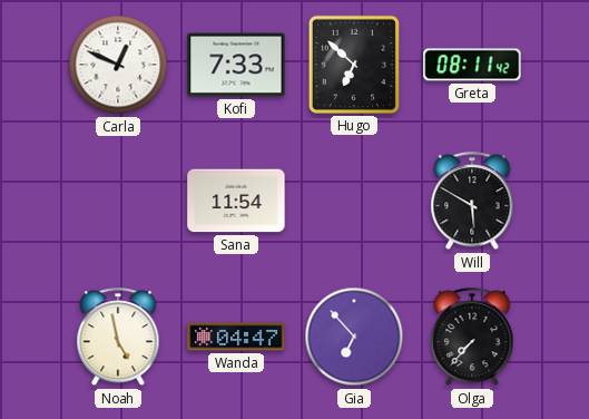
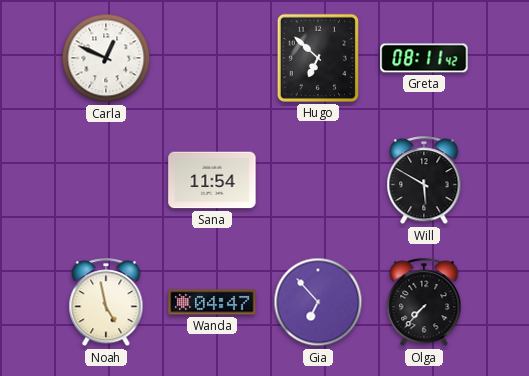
Kofi: 7:33 -> none (236, 65)
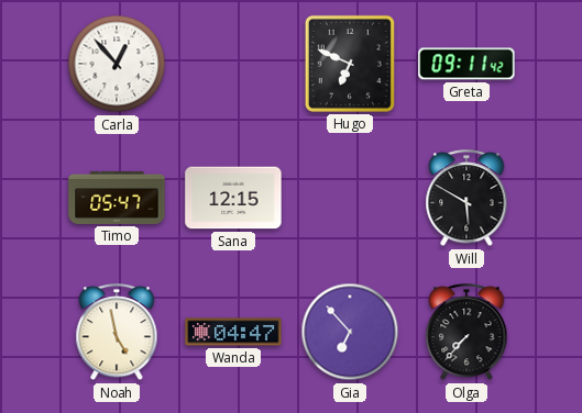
Carla: 12:49 -> 12:53 (117, 64)
Hugo: 6:52 -> 6:49 (350, 64)
Greta: 08:11 -> 09:11 (466, 64)
Timo: none -> 05:47 (117, 198)
Sana: 11:54 -> 12:15 (233, 198)
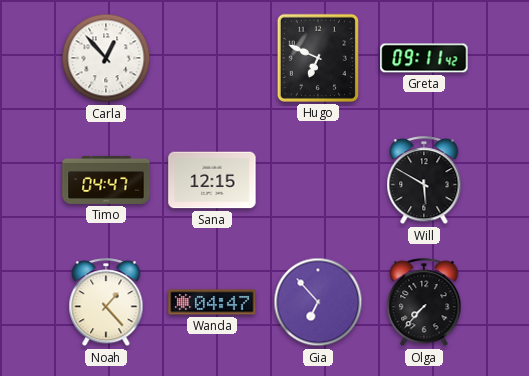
Timo: 05:47 -> 04:47 (106, 180)
Noah: 4:58 -> 1:23 (106, 303)
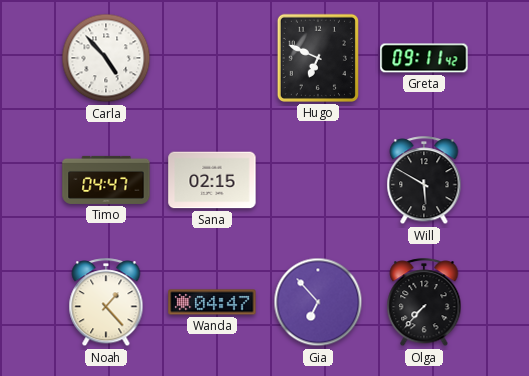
Carla: 12:53 -> 4:53 (106, 58)
Sana: 12:15 -> 02:15 (212, 180)
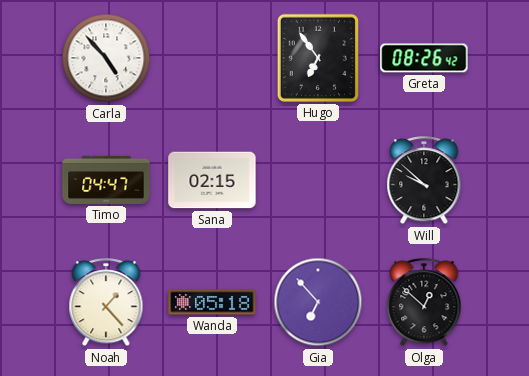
Hugo: 6:49 -> 6:54 (318, 58)
Greta: 09:11 -> 08:26 (424, 58)
Will: 5:50 -> 9:52 (424, 181)
Wanda: 04:47 -> 05:18 (212, 302)
Olga: 7:37 -> 12:52 (424, 303)
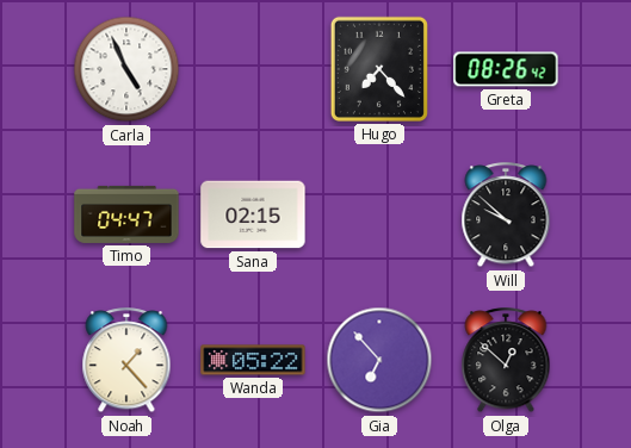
Carla: 4:53 -> 4:56 (126, 69)
Hugo: 6:54 -> 7:23 (379, 69)
Wanda: 05:18 -> 05:22 (253, 360)
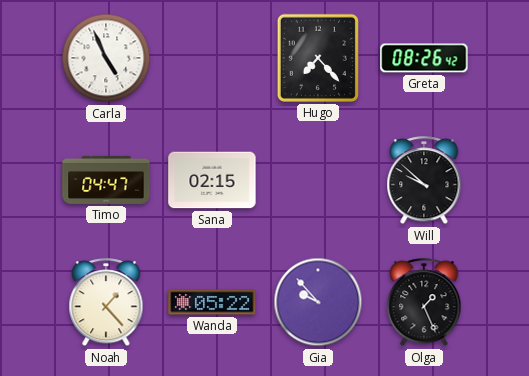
Gia: 6:53 -> 9:53 (318, 302)
Olga: 12:52 -> 1:26 (424, 303)
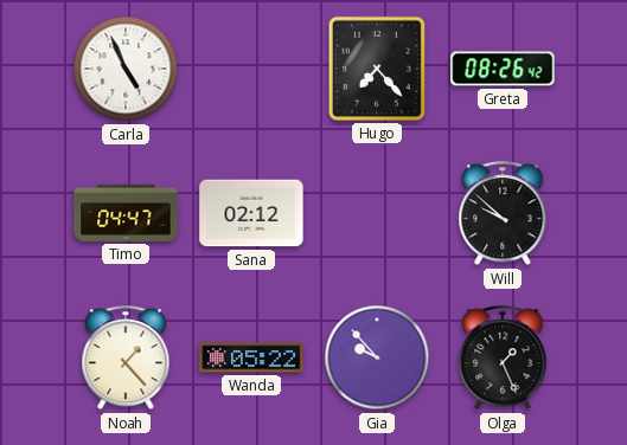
Sana: 02:15 -> 02:12 (251, 213)
